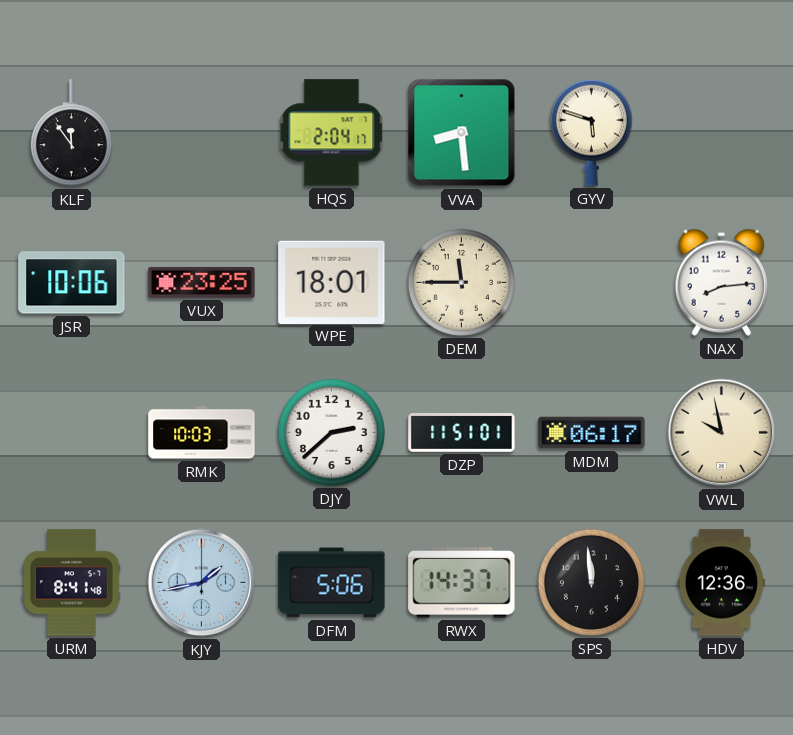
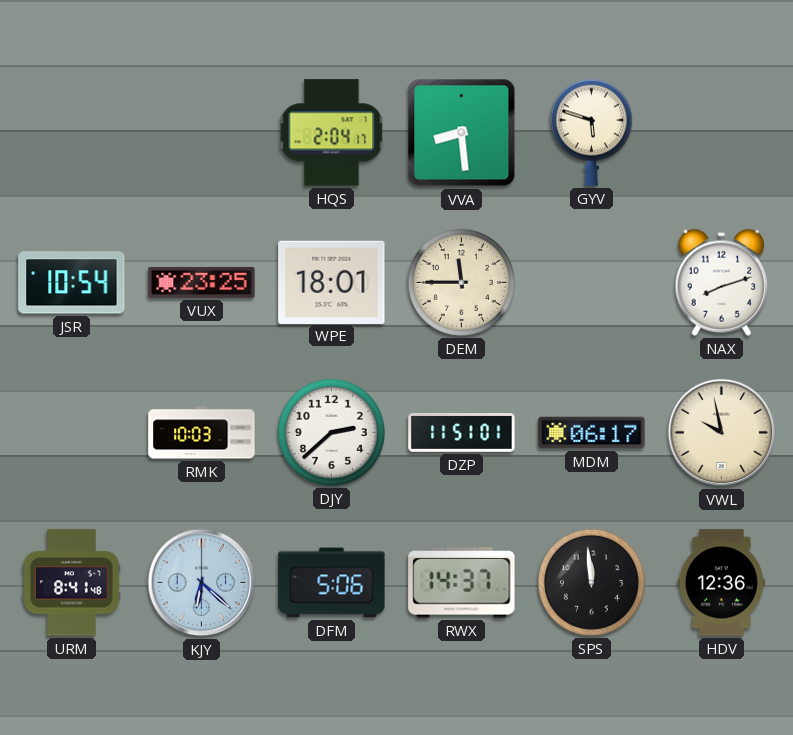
KLF: 11:54 -> none (71, 133)
JSR: 10:06 -> 10:54 (72, 283)
NAX: 8:14 -> 8:12 (721, 282)
KJY: 1:43 -> 6:22 (202, 583)
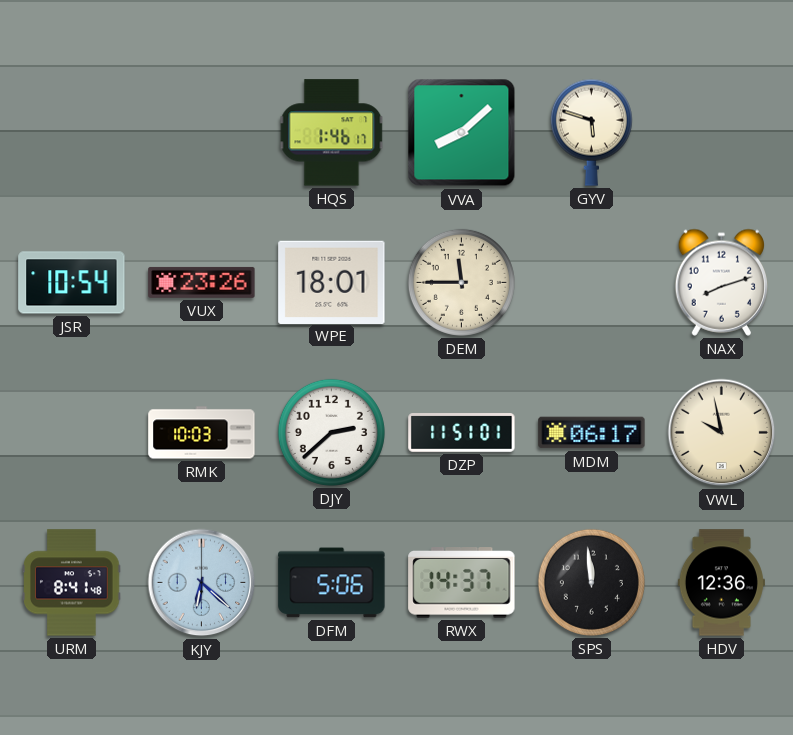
HQS: 2:04 -> 1:46 (332, 133)
VVA: 8:29 -> 8:08 (462, 133)
VUX: 23:25 -> 23:26 (202, 282)
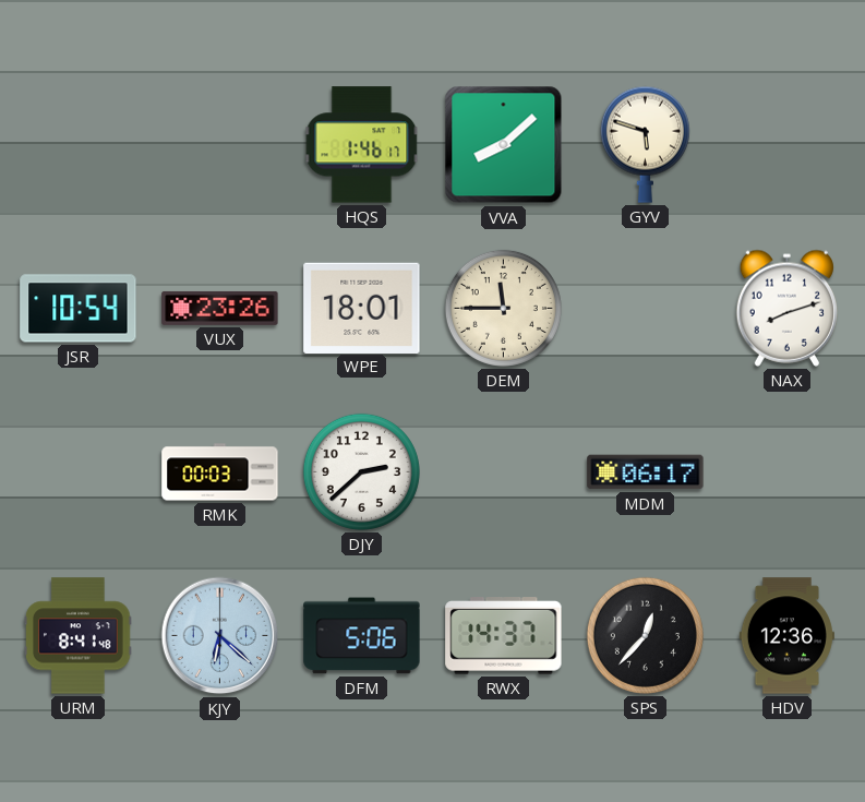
RMK: 10:03 -> 00:03 (220, 472)
DZP: 11:51 -> none (462, 433)
VWL: 9:58 -> none (722, 433)
SPS: 11:59 -> 12:37 (645, 635)
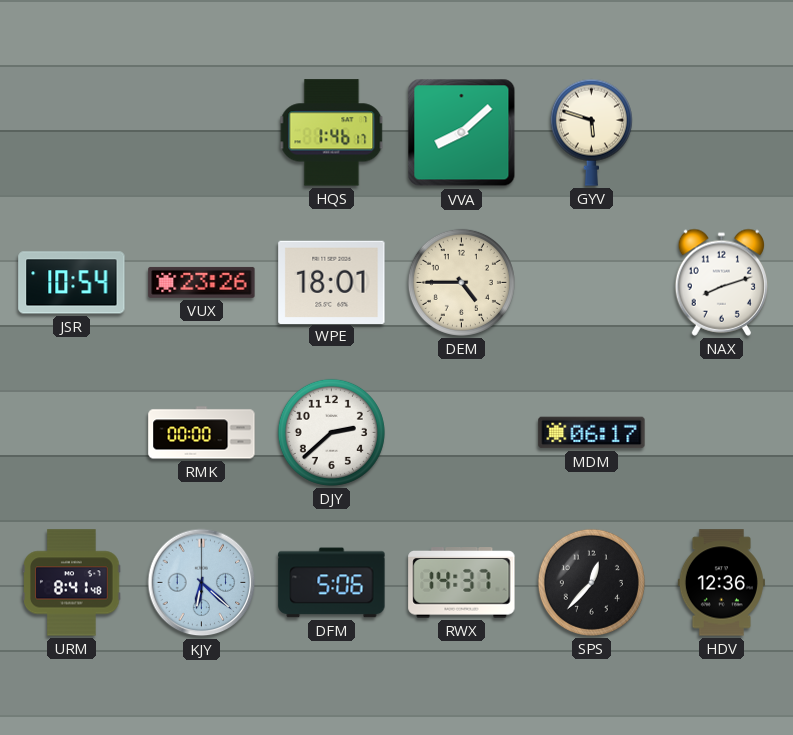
DEM: 11:45 -> 4:45 (461, 282)
RMK: 00:03 -> 00:00 (202, 433)
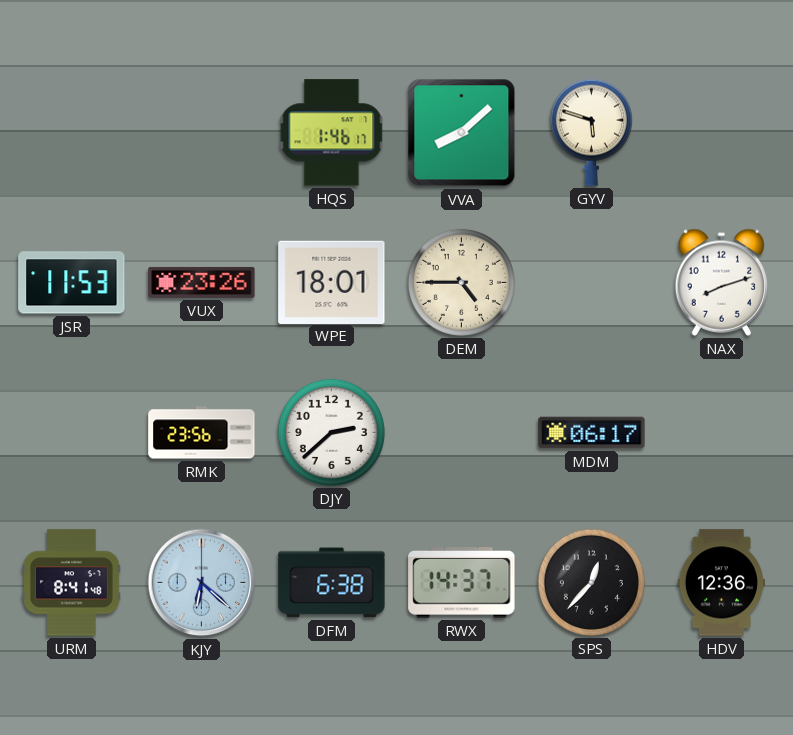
JSR: 10:54 -> 11:53 (72, 283)
RMK: 00:00 -> 23:56 (202, 433)
DFM: 5:06 -> 6:38 (332, 583)
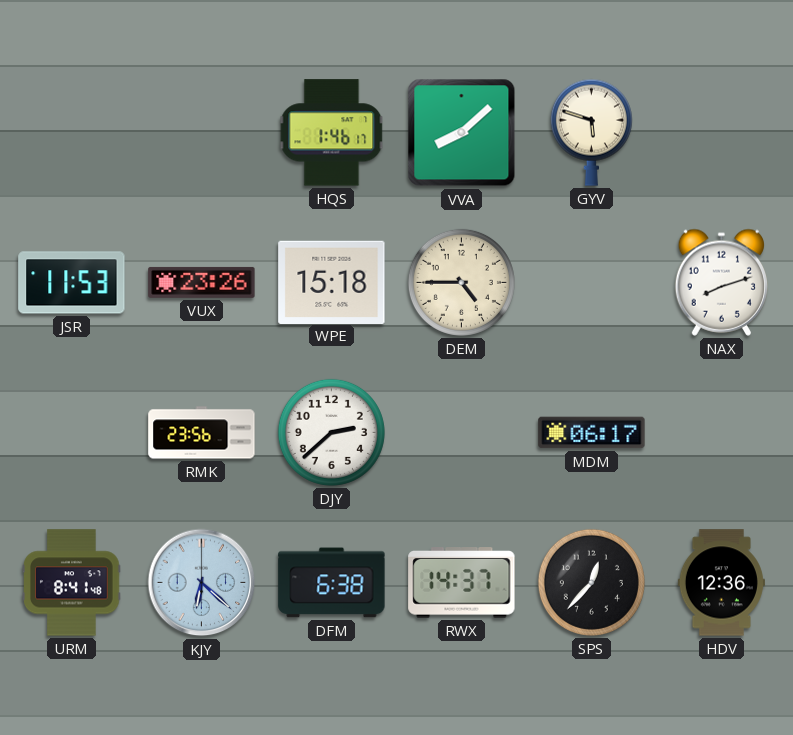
WPE: 18:01 -> 15:18 (332, 282)
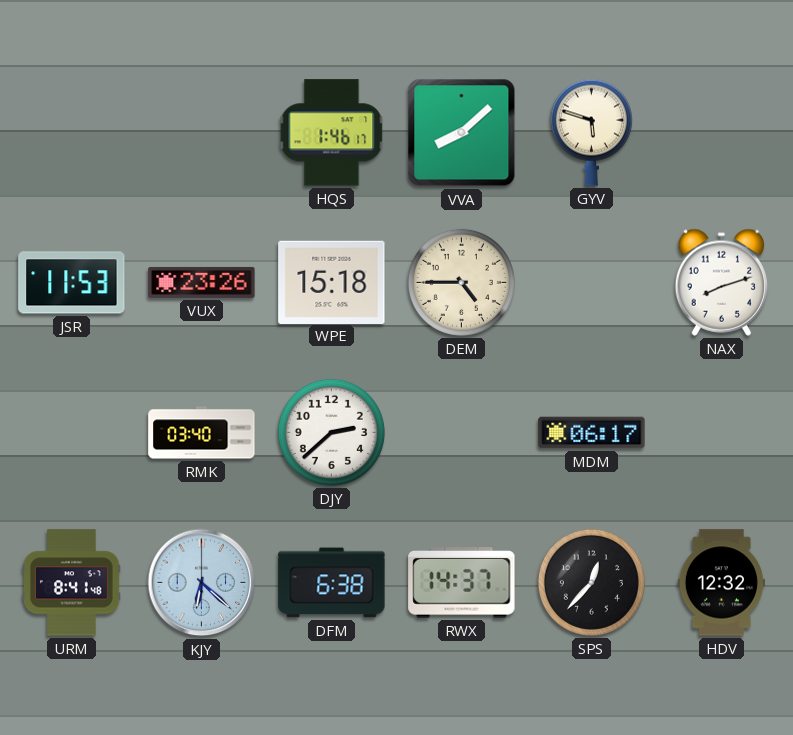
RMK: 23:56 -> 03:40 (202, 433)
HDV: 12:36 -> 12:32 (721, 583)
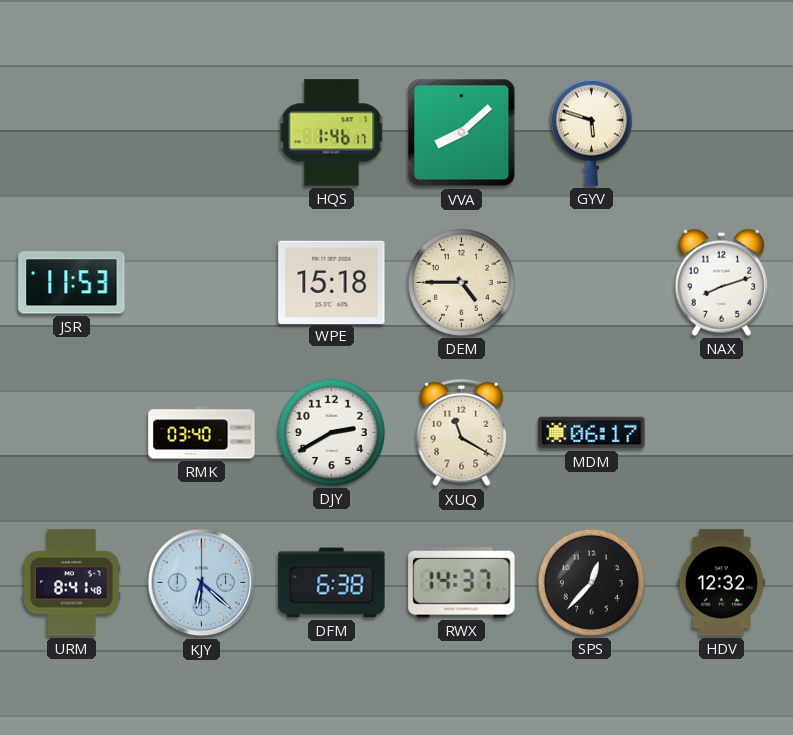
VUX: 23:26 -> none (202, 282)
DJY: 2:38 -> 2:40 (331, 432)
XUQ: none -> 11:20 (462, 433)
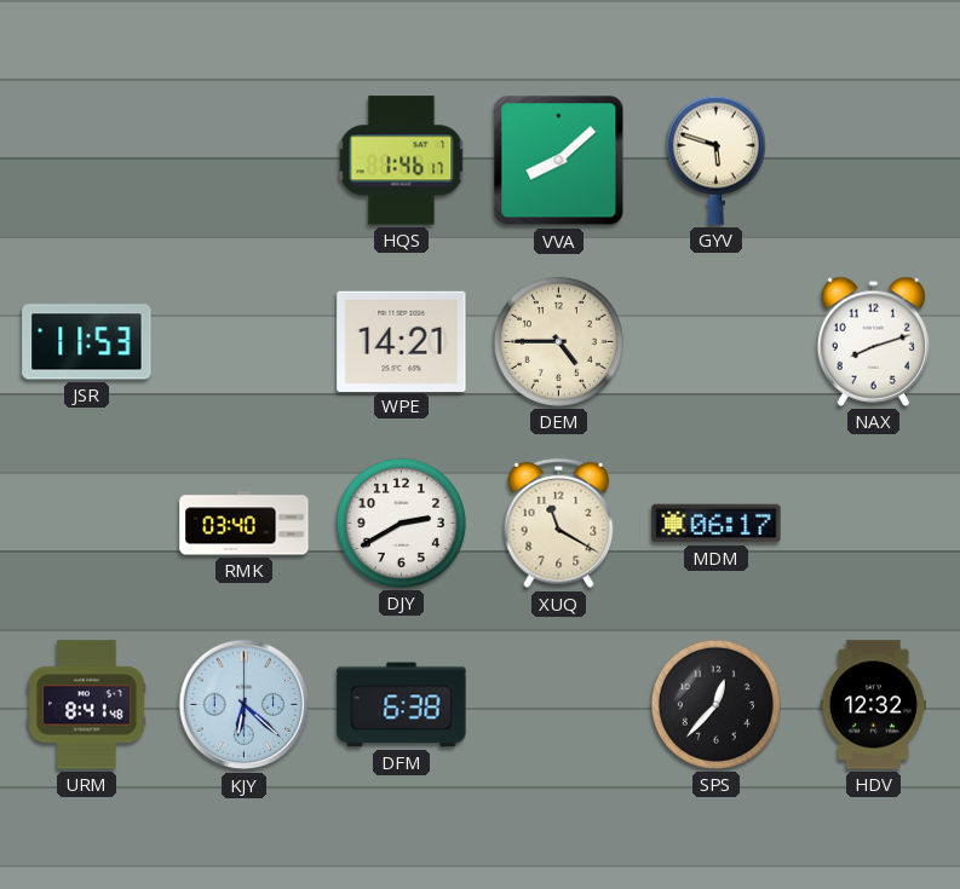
WPE: 15:18 -> 14:21 (402, 341)
RWX: 14:37 -> none (462, 583)
